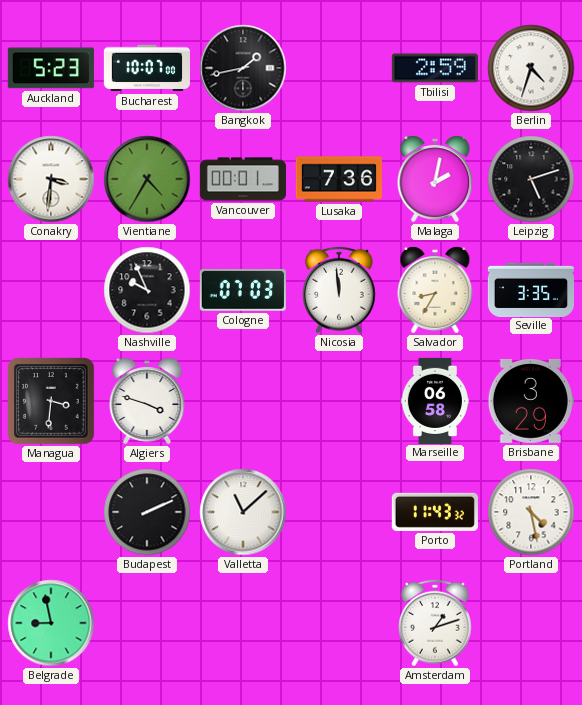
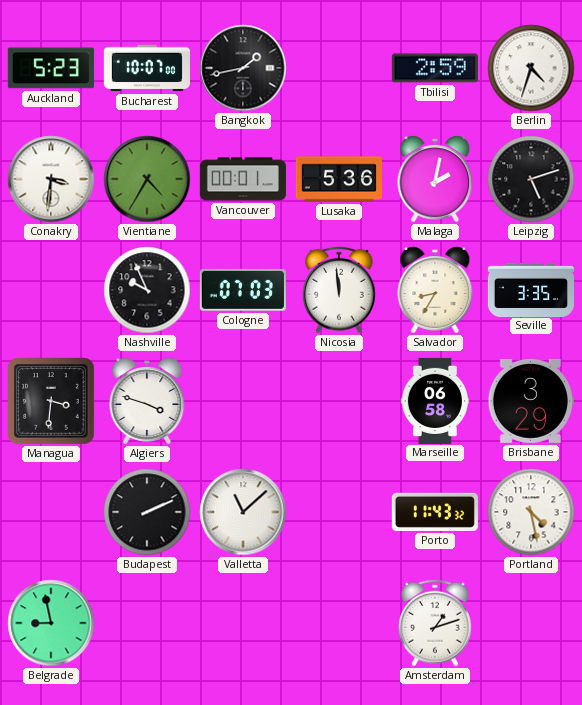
Lusaka: 7:36 -> 5:36 (339, 179)
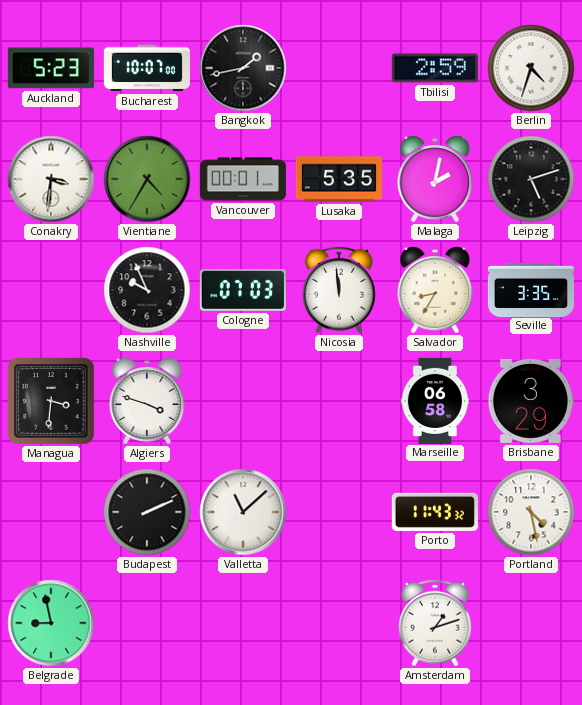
Lusaka: 5:36 -> 5:35 (339, 179)
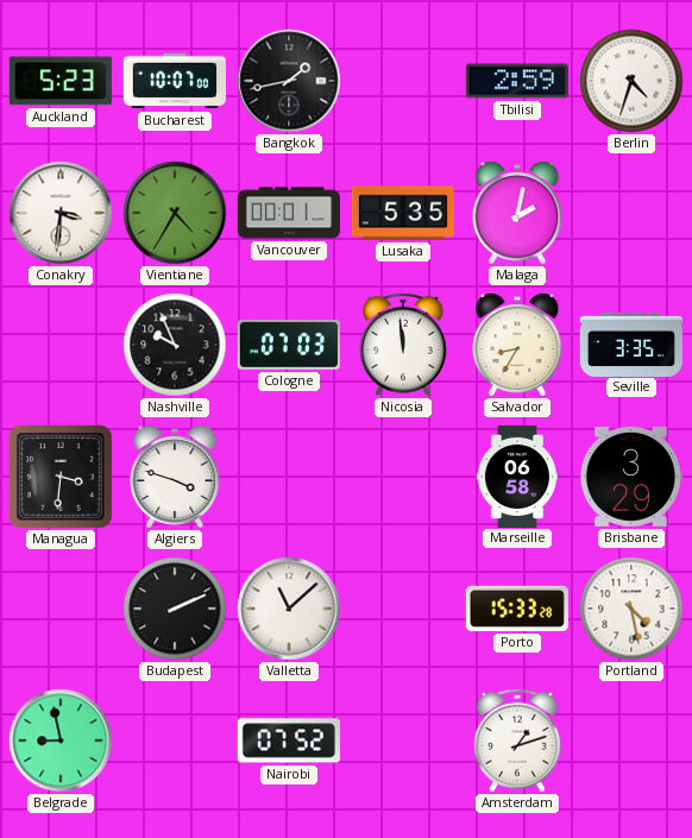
Leipzig: 5:12 -> none (531, 179)
Porto: 11:43 -> 15:33 (517, 609)
Nairobi: none -> 07:52 (289, 741)
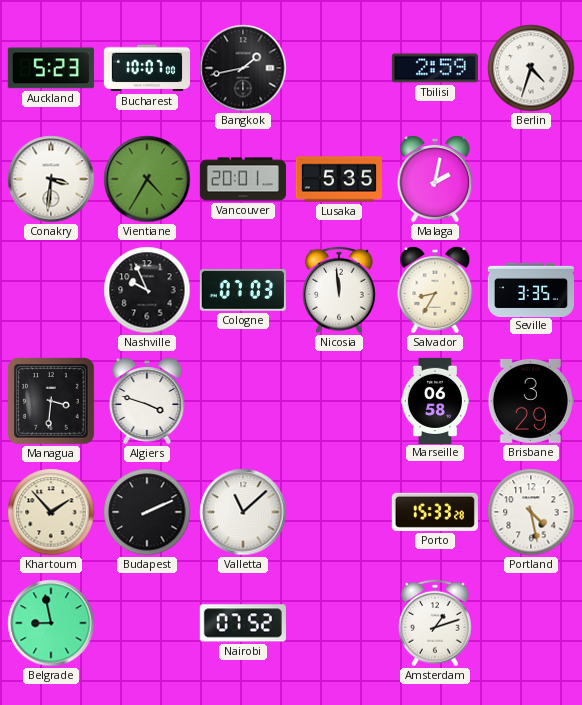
Vancouver: 00:01 -> 20:01 (243, 179)
Khartoum: none -> 1:53 (51, 512)
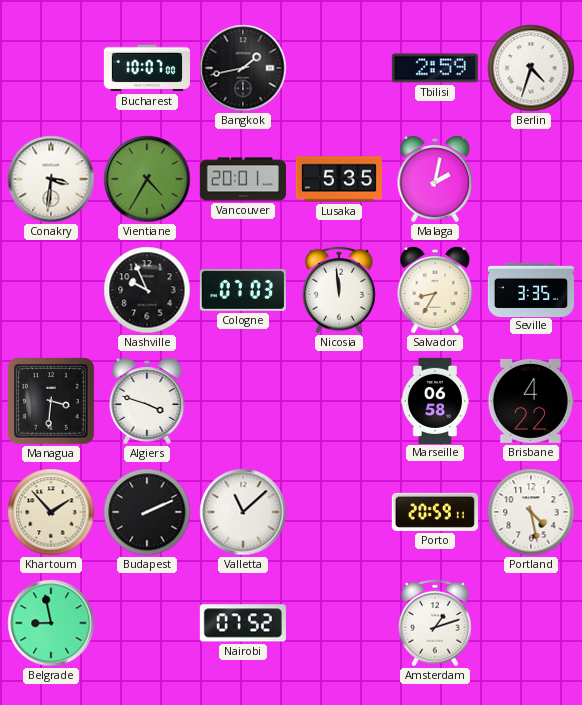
Auckland: 5:23 -> none (51, 68)
Brisbane: 3:29 -> 4:22 (531, 401)
Porto: 15:33 -> 20:59 (435, 512)
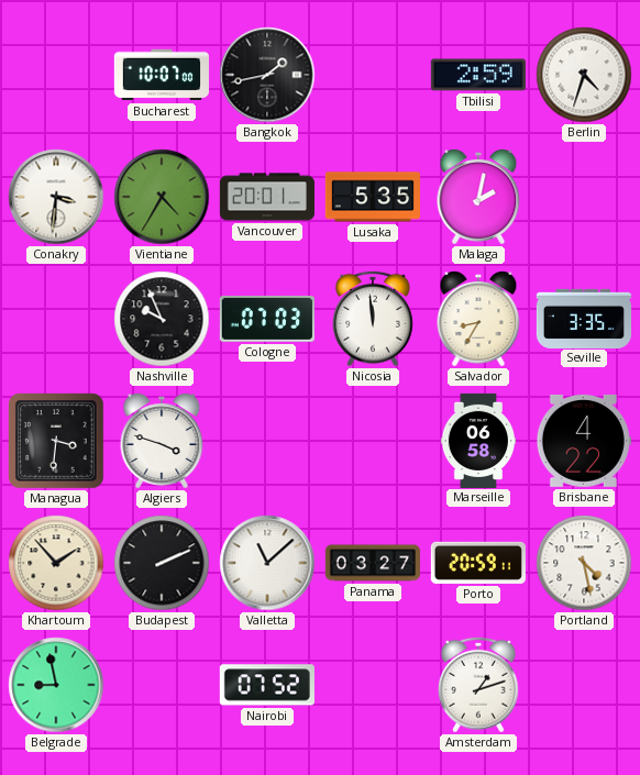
Panama: none -> 03:27 (373, 563)
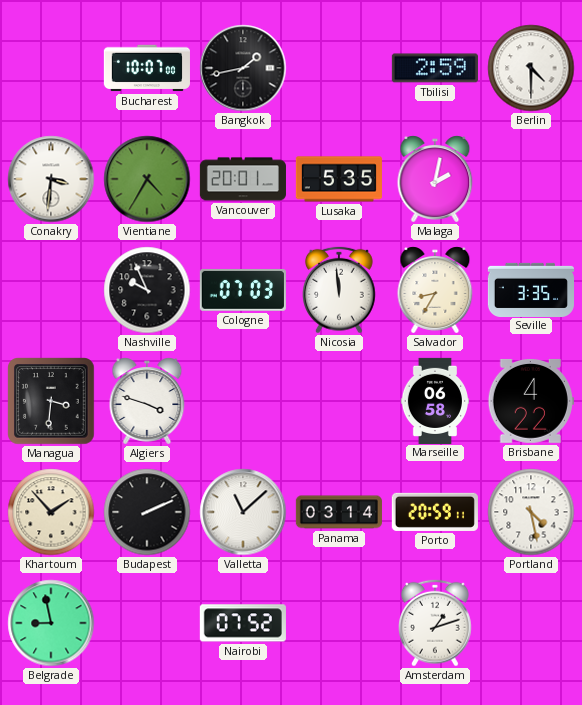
Berlin: 4:33 -> 4:30 (531, 68)
Panama: 03:27 -> 03:14 (339, 512)
